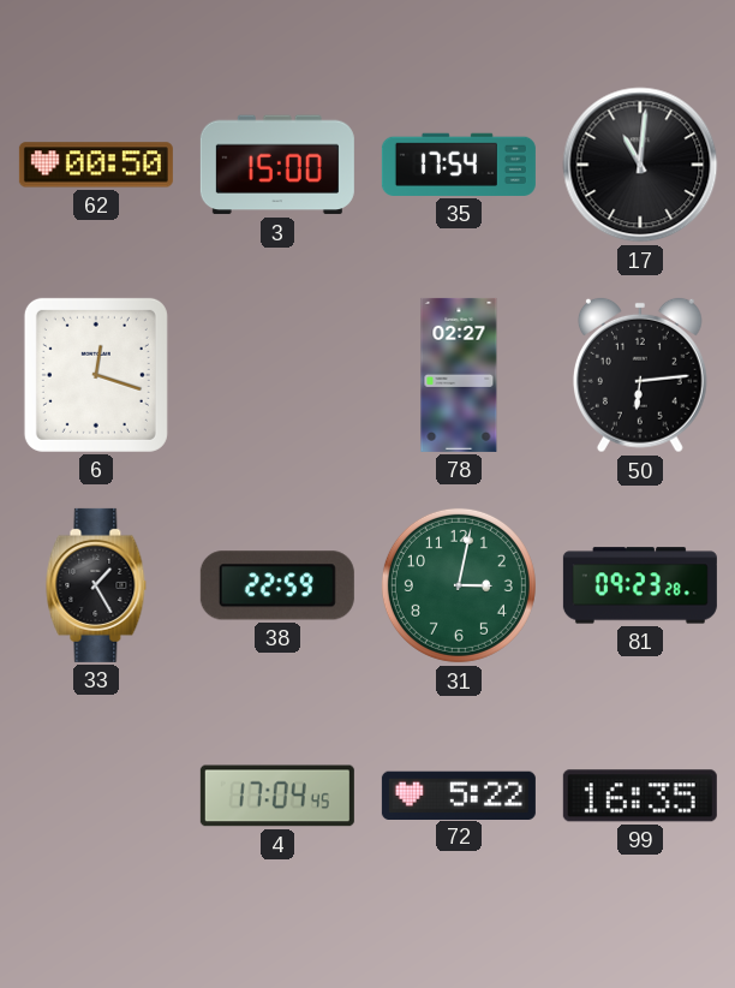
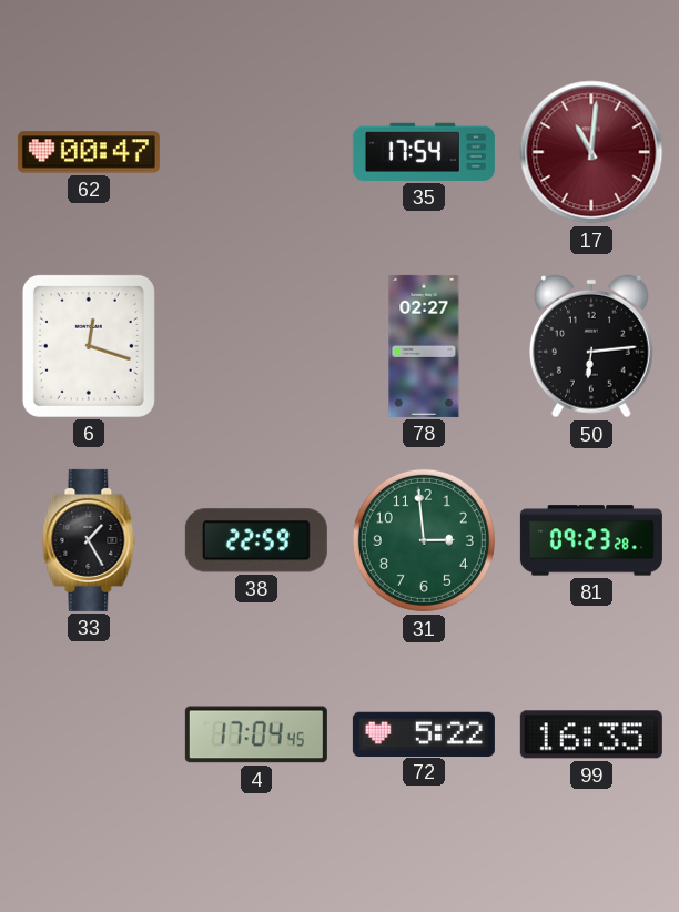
62: 00:50 -> 00:47 (89, 152)
3: 15:00 -> none (277, 165)
17 dial: black -> burgundy (591, 152)
31: 3:02 -> 2:59 (424, 540)
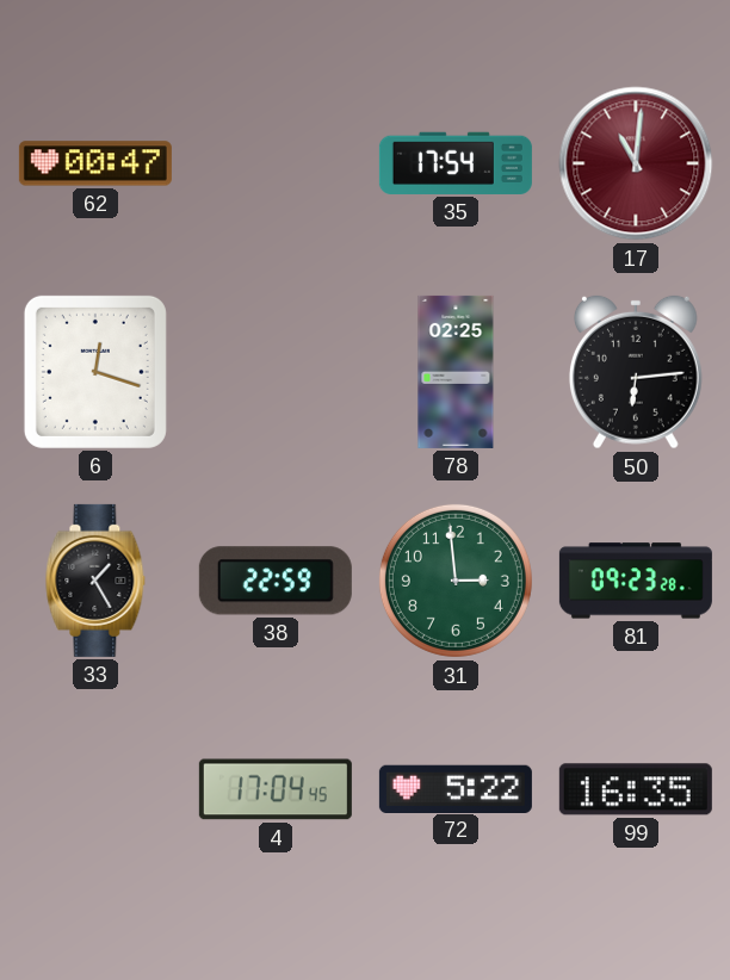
78: 02:27 -> 02:25 (456, 372)
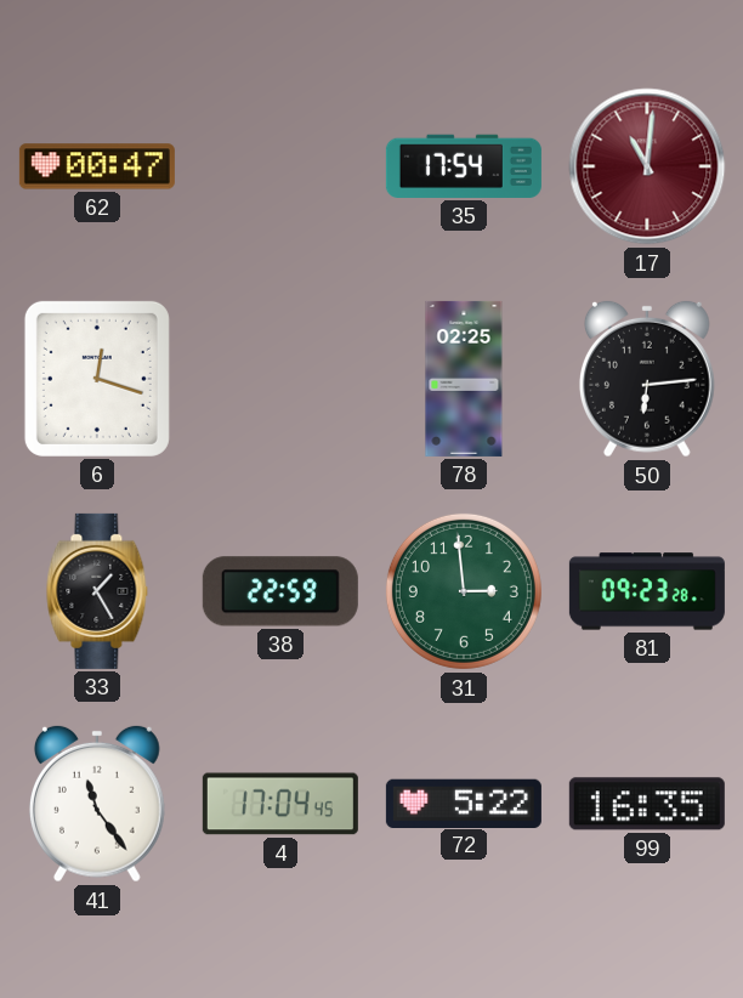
41: none -> 11:24 (97, 804)
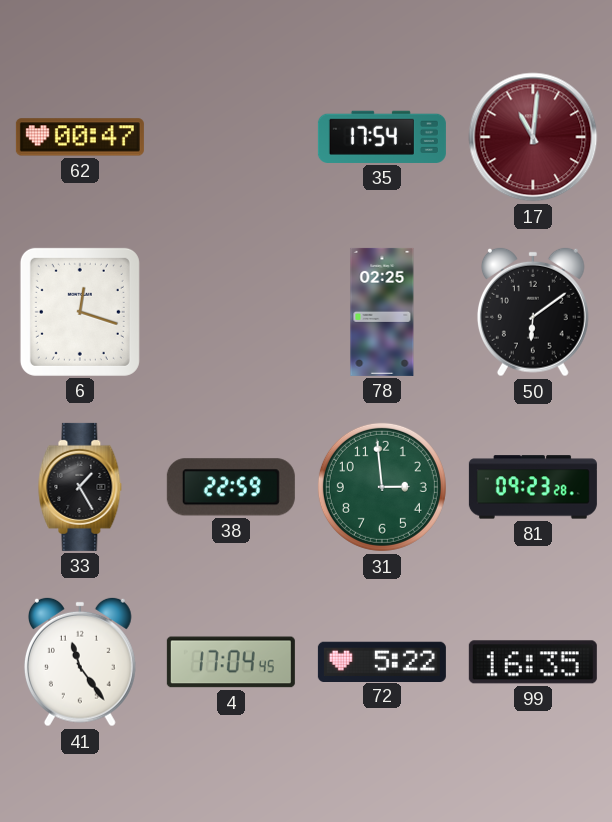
50: 6:14 -> 6:09 (533, 312)
